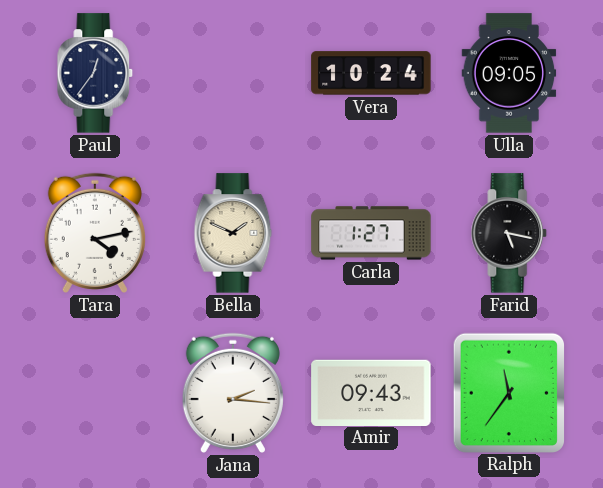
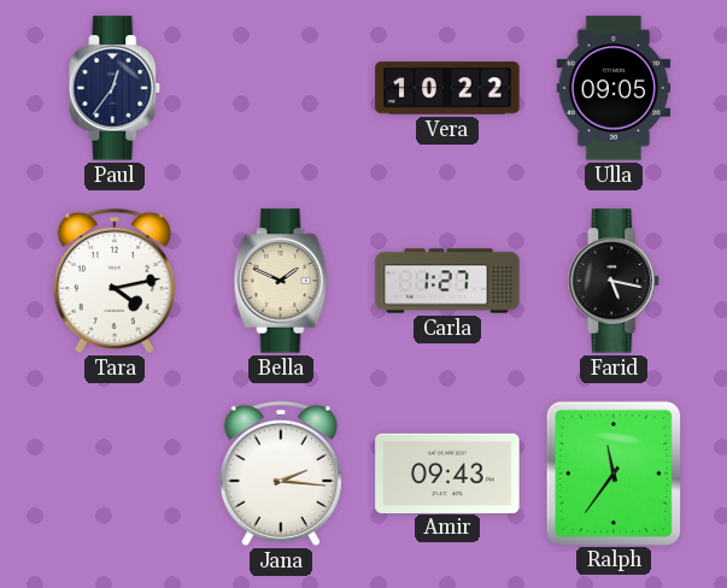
Vera: 10:24 -> 10:22 (447, 88)
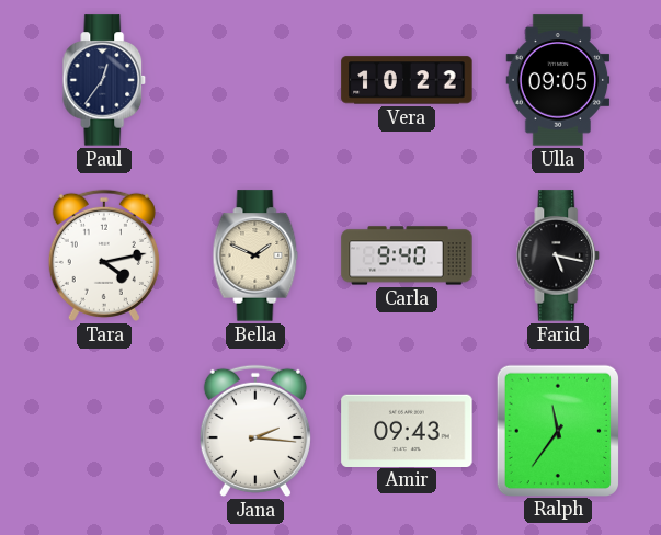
Carla: 1:27 -> 9:40 (407, 255)
